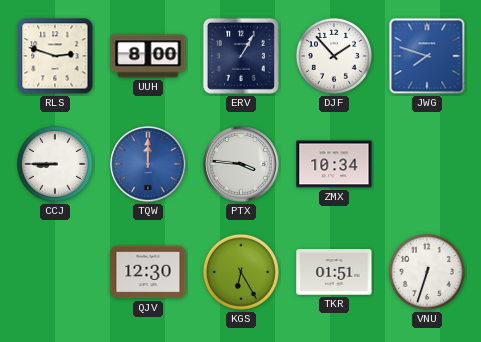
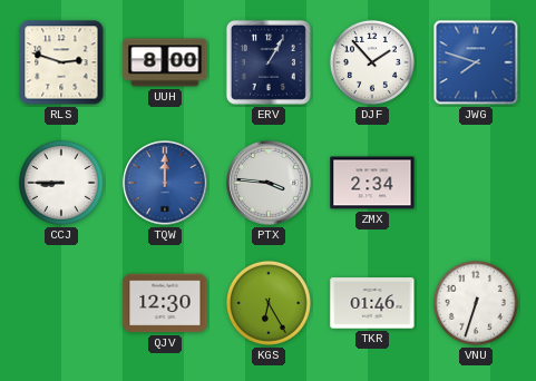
ZMX: 10:34 -> 2:34 (372, 183)
TKR: 01:51 -> 01:46 (372, 303)
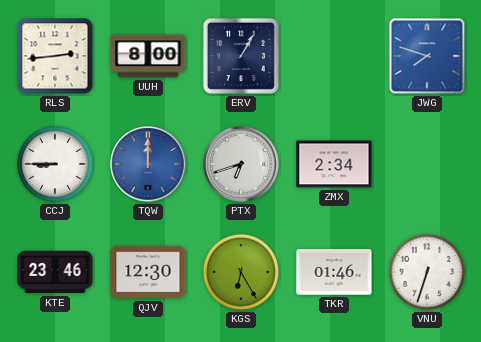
RLS: 2:48 -> 2:44 (55, 56)
DJF: 1:53 -> none (372, 62)
PTX: 3:46 -> 6:42 (241, 164)
KTE: none -> 23:46 (55, 272)
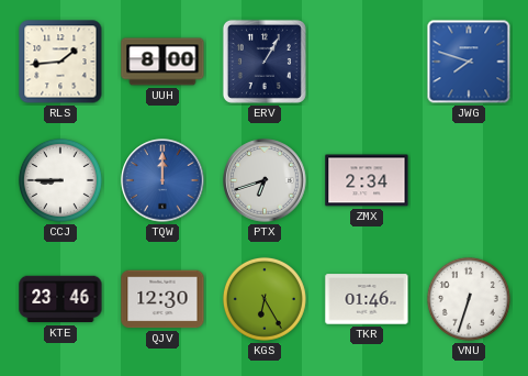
RLS: 2:44 -> 1:44 (60, 62)
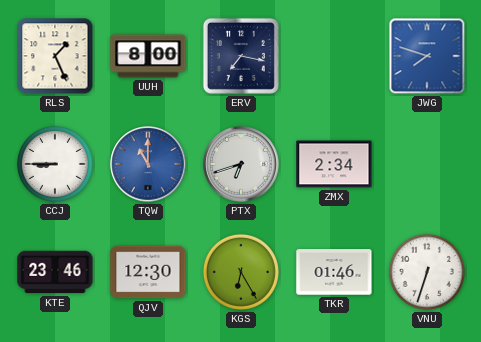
RLS: 1:44 -> 1:26 (55, 56)
ERV: 1:05 -> 7:17 (241, 56)
TQW: 12:00 -> 11:00 (148, 164)
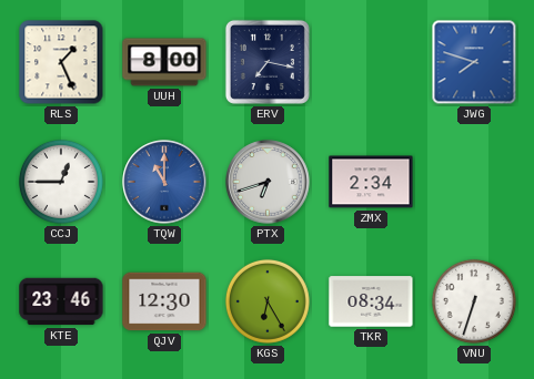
CCJ: 8:45 -> 12:45 (61, 182)
TKR: 01:46 -> 08:34 (371, 301)
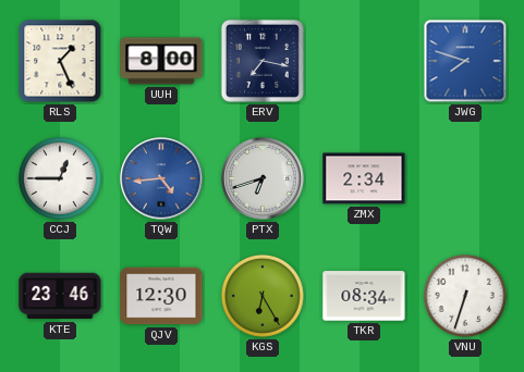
TQW: 11:00 -> 4:44 (161, 178)
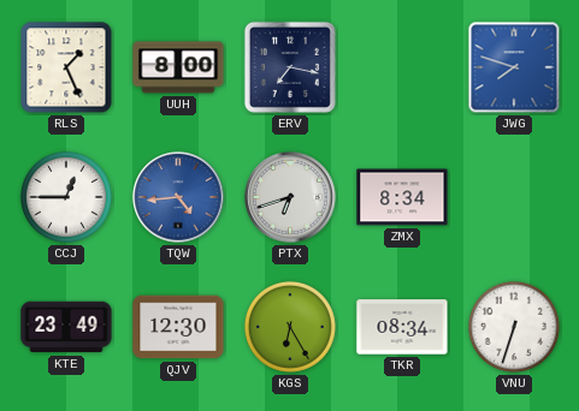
ZMX: 2:34 -> 8:34 (402, 197)
KTE: 23:46 -> 23:49 (66, 327)
